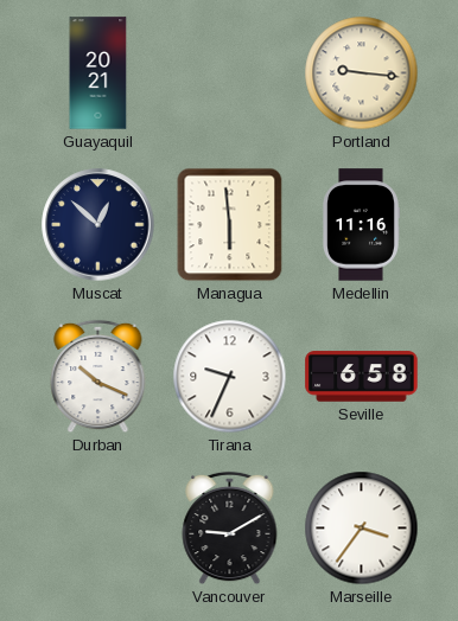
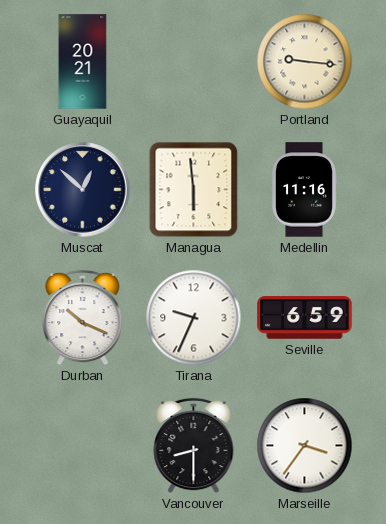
Seville: 6:58 -> 6:59 (305, 318)
Vancouver: 9:10 -> 8:30 (194, 446)
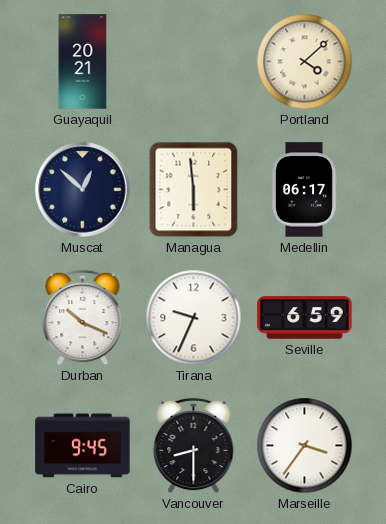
Portland: 9:16 -> 4:08 (305, 62)
Medellin: 11:16 -> 06:17 (305, 190)
Cairo: none -> 9:45 (83, 446)
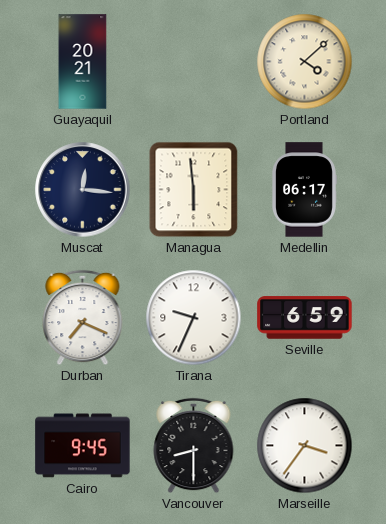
Muscat: 12:52 -> 12:16 (83, 190)
Durban: 10:19 -> 7:19 (83, 318)
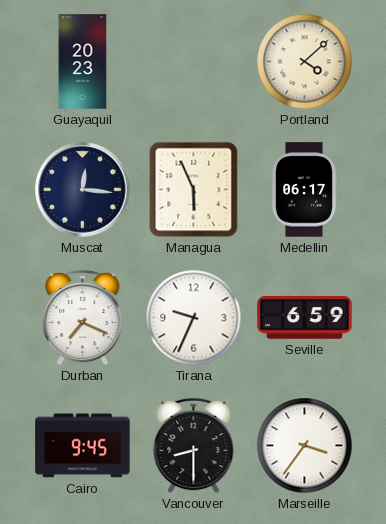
Guayaquil: 20:21 -> 20:23 (83, 62)
Managua: 5:59 -> 5:56 (194, 190)
